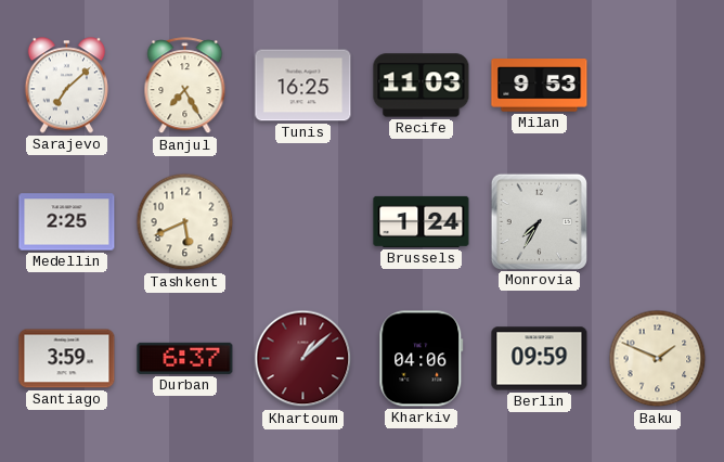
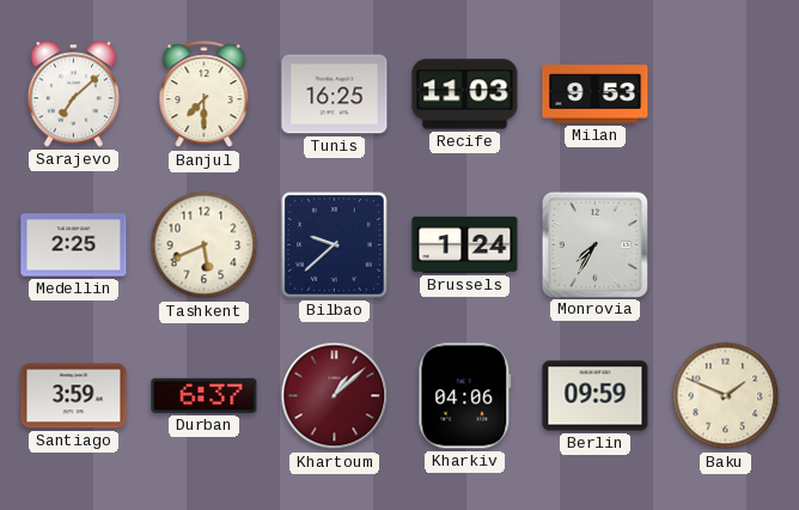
Banjul: 7:25 -> 7:30 (205, 95)
Bilbao: none -> 9:38 (335, 245)
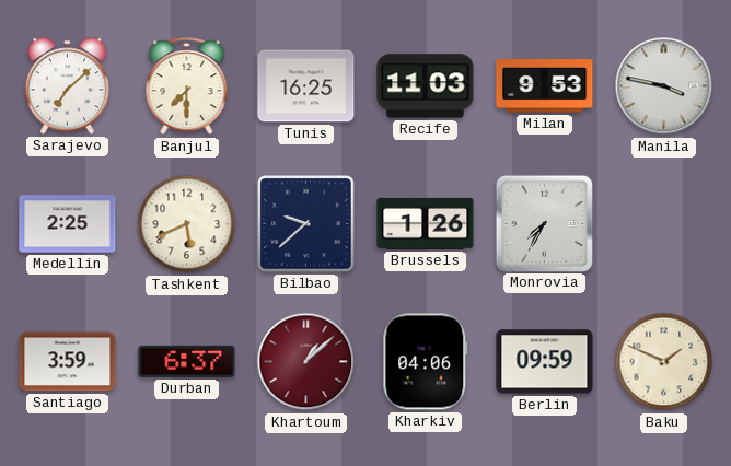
Manila: none -> 3:47 (664, 86)
Brussels: 1:24 -> 1:26 (426, 223)
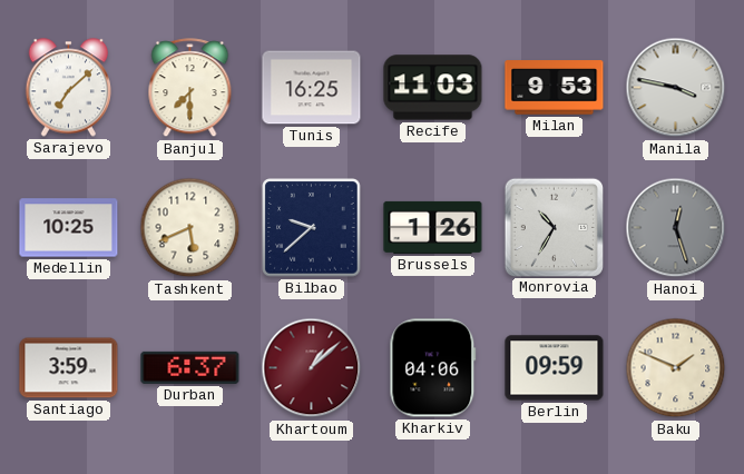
Medellin: 2:25 -> 10:25 (69, 228)
Monrovia: 7:35 -> 10:35 (554, 227)
Hanoi: none -> 12:27 (676, 228)
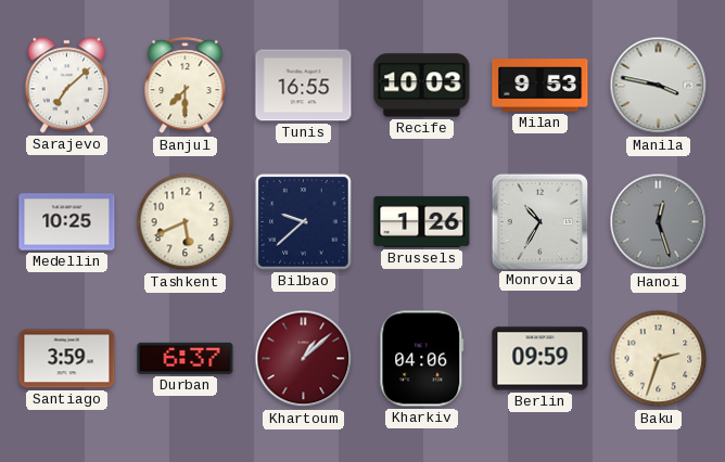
Tunis: 16:25 -> 16:55 (304, 86)
Recife: 11:03 -> 10:03 (422, 86)
Baku: 1:49 -> 2:33 (659, 359)
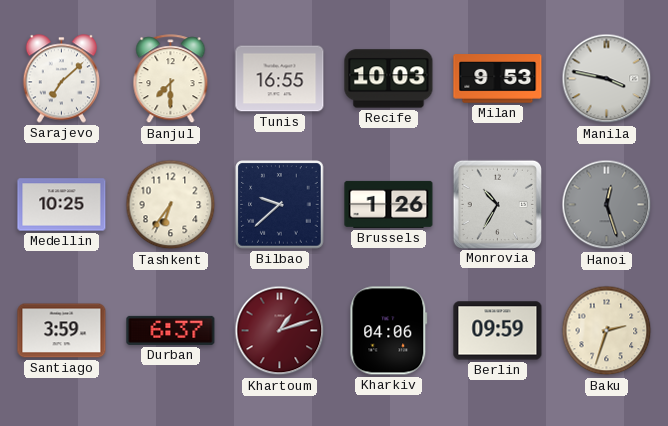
Tashkent: 5:41 -> 6:36 (171, 205)
Khartoum: 1:08 -> 1:12 (280, 331)
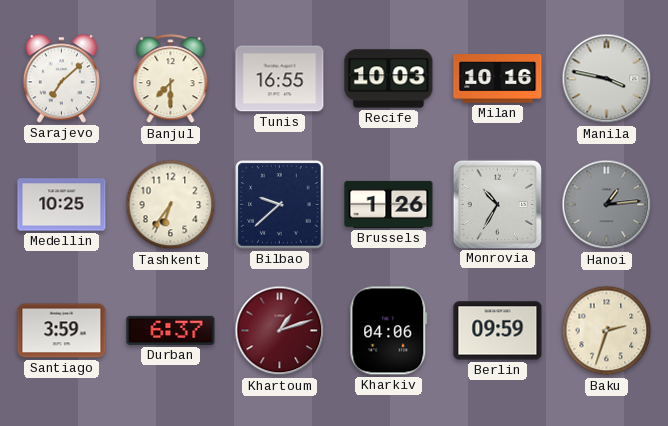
Milan: 9:53 -> 10:16 (498, 79)
Hanoi: 12:27 -> 1:14 (607, 205)
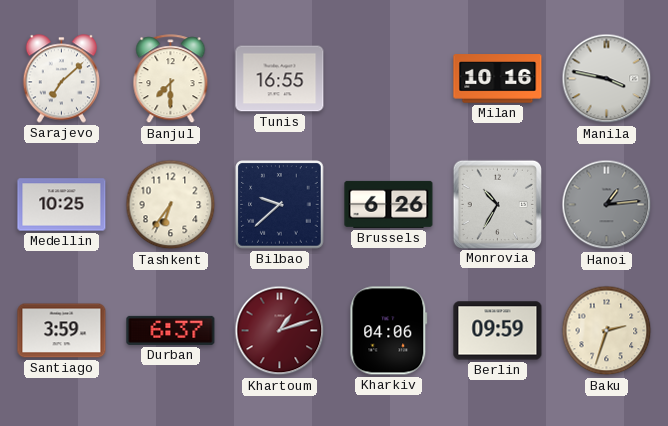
Recife: 10:03 -> none (389, 79)
Brussels: 1:26 -> 6:26 (389, 204)
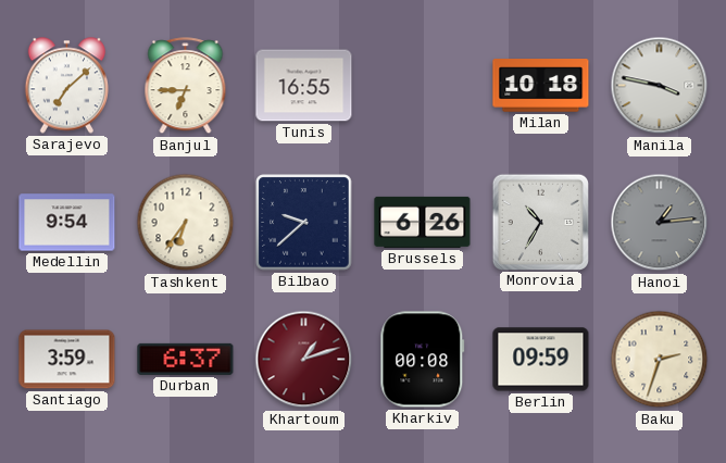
Banjul: 7:30 -> 6:45 (186, 86)
Milan: 10:16 -> 10:18 (541, 86)
Medellin: 10:25 -> 9:54 (67, 223)
Kharkiv: 04:06 -> 00:08 (423, 360)
